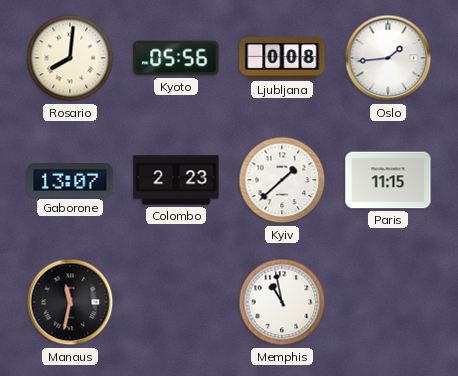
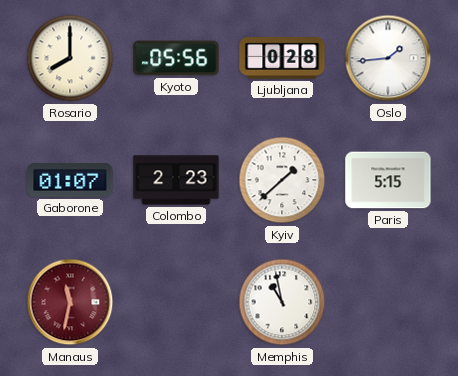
Rosario: 8:01 -> 8:00 (70, 58)
Ljubljana: 0:08 -> 0:28 (282, 58)
Gaborone: 13:07 -> 01:07 (70, 181)
Paris: 11:15 -> 5:15 (388, 180)
Manaus dial: black -> burgundy (70, 302)
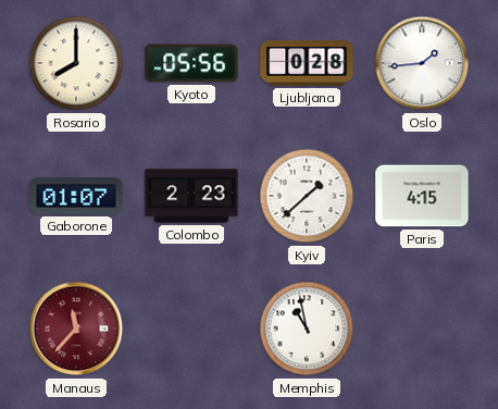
Paris: 5:15 -> 4:15 (422, 196)
Manaus: 11:32 -> 11:37 (76, 329)
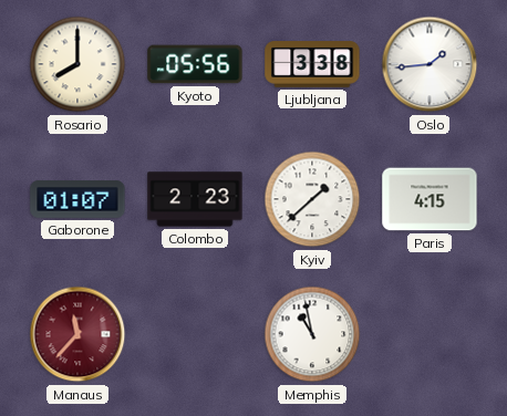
Ljubljana: 0:28 -> 3:38 (312, 64)
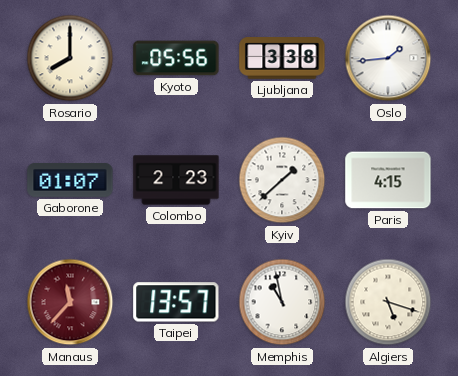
Taipei: none -> 13:57 (176, 302)
Algiers: none -> 5:18 (388, 302)
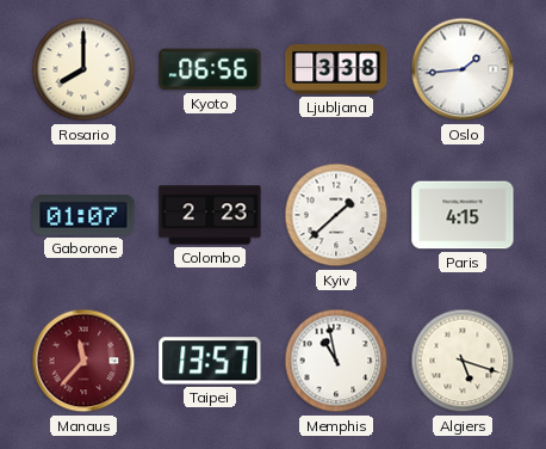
Kyoto: 05:56 -> 06:56 (210, 69)
